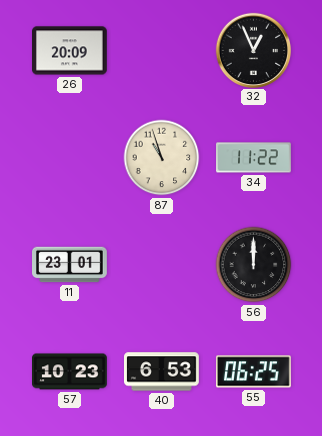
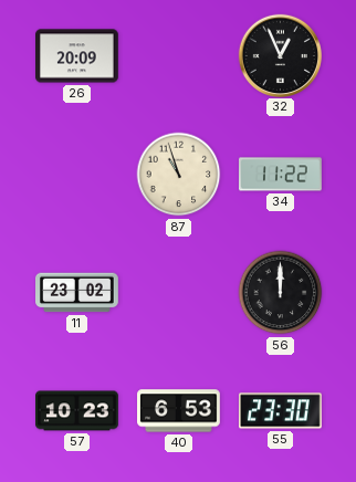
11: 23:01 -> 23:02 (77, 293)
55: 06:25 -> 23:30 (281, 411)
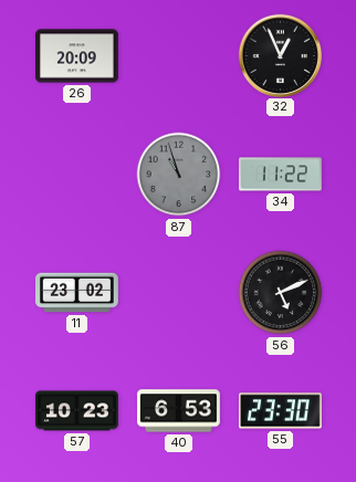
87 dial: cream -> grey (179, 175)
56: 12:00 -> 5:11 (281, 293)
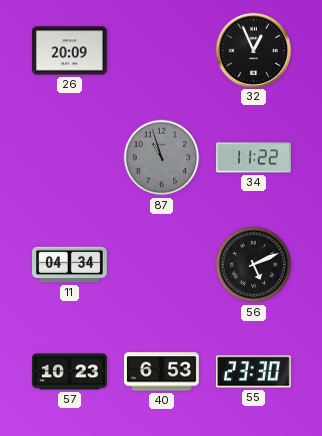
11: 23:02 -> 04:34 (70, 265)
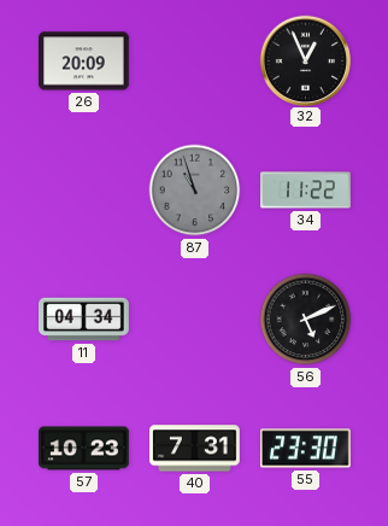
40: 6:53 -> 7:31 (195, 449)
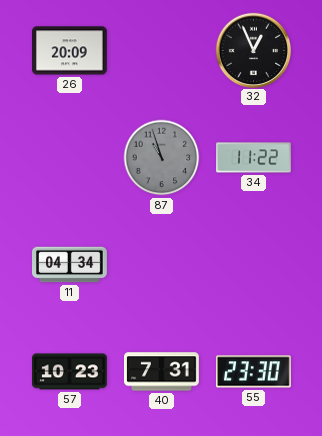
56: 5:11 -> none (306, 320)
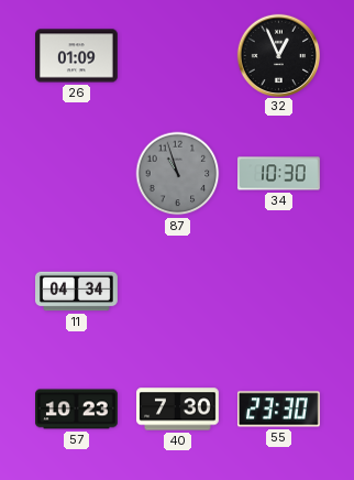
26: 20:09 -> 01:09 (77, 56)
34: 11:22 -> 10:30 (279, 174)
40: 7:31 -> 7:30 (178, 410)
